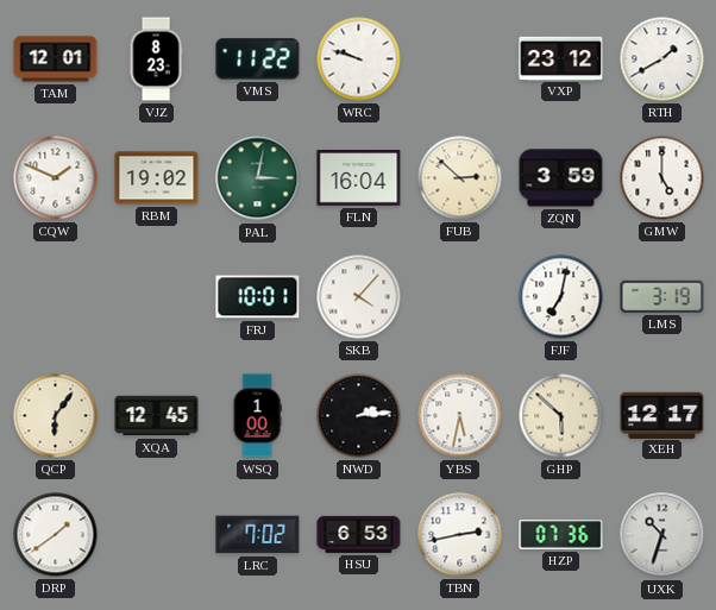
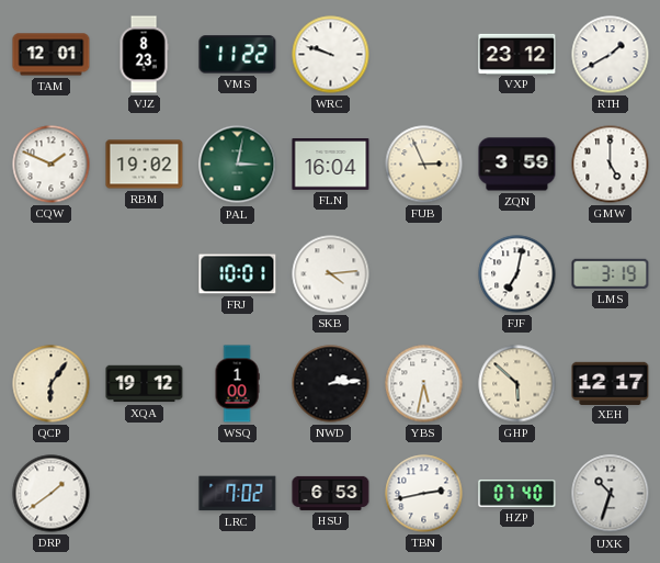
FUB: 2:52 -> 2:56 (424, 165)
SKB: 4:07 -> 4:14 (331, 274)
XQA: 12:45 -> 19:12 (145, 384)
HZP: 07:36 -> 07:40 (517, 494)
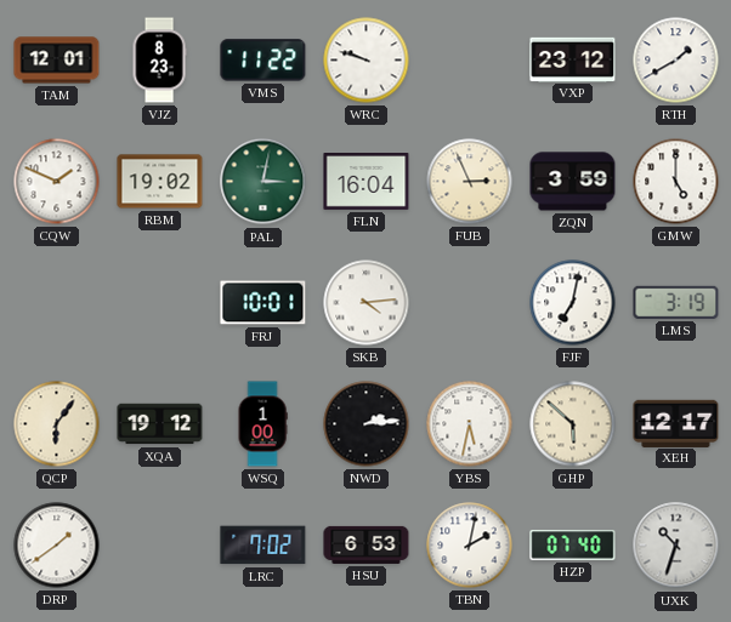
TBN: 2:43 -> 2:02 (470, 546)
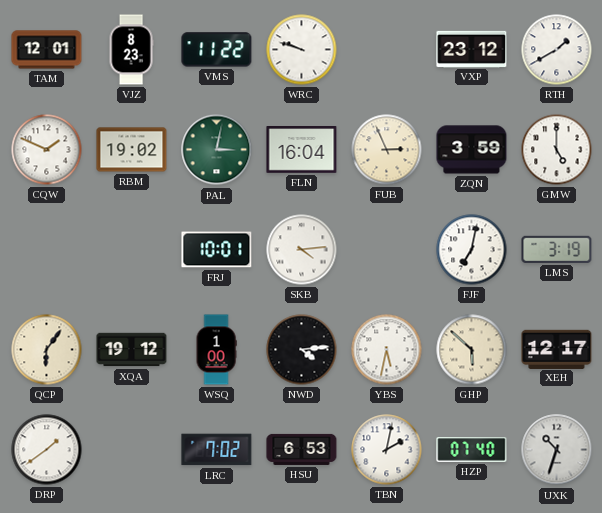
NWD: 2:14 -> 4:14 (302, 350)
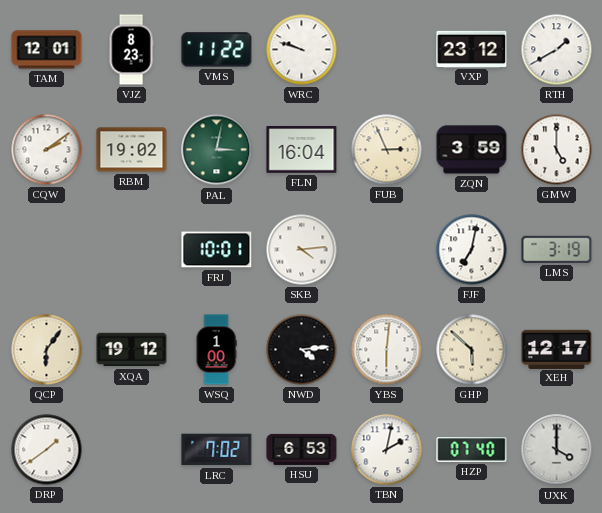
CQW: 1:49 -> 2:09 (47, 150)
YBS: 5:32 -> 6:01 (387, 350)
UXK: 10:33 -> 4:00 (557, 450)
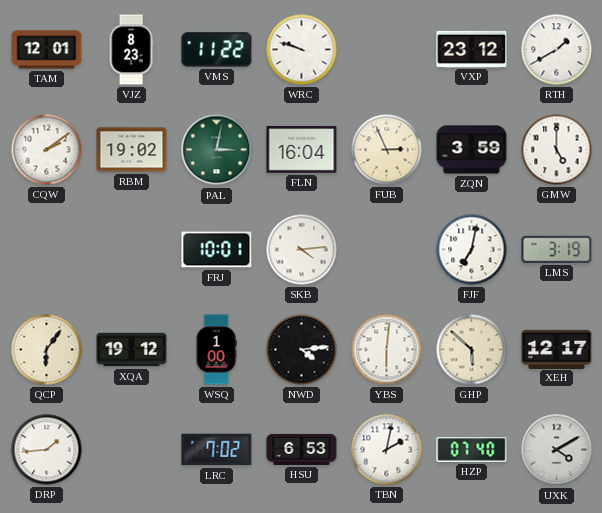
DRP: 1:39 -> 1:44 (47, 450)
UXK: 4:00 -> 4:10 (557, 450)
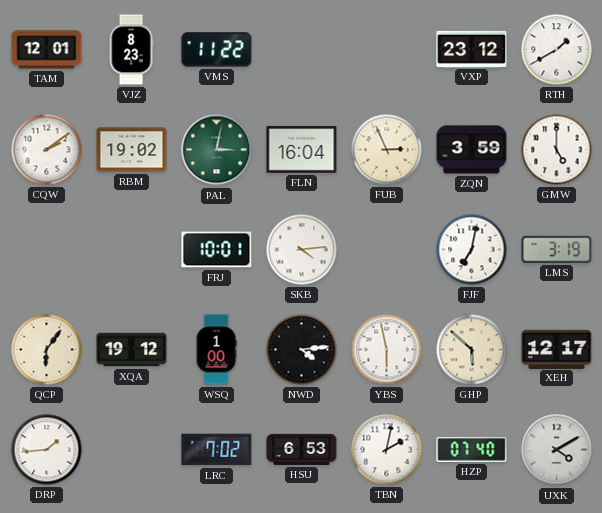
WRC: 9:48 -> none (302, 50)
YBS: 6:01 -> 5:58 (387, 350)
